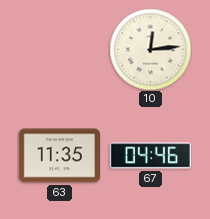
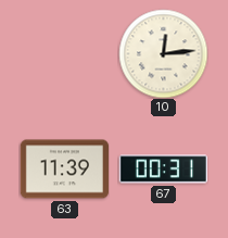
63: 11:35 -> 11:39 (64, 170)
67: 04:46 -> 00:31 (163, 170)
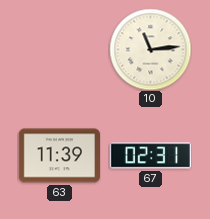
10: 12:14 -> 11:14 (150, 49)
67: 00:31 -> 02:31 (150, 156)
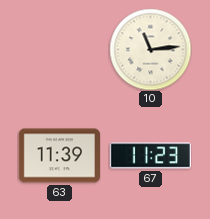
67: 02:31 -> 11:23 (150, 156)
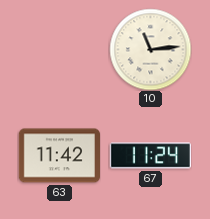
63: 11:39 -> 11:42 (59, 156)
67: 11:23 -> 11:24 (150, 156)
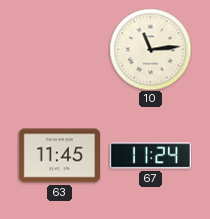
63: 11:42 -> 11:45 (59, 156)
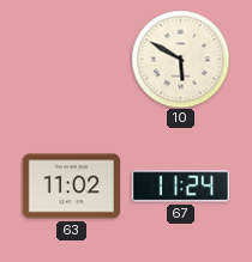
10: 11:14 -> 5:50 (180, 59)
63: 11:45 -> 11:02 (71, 187)
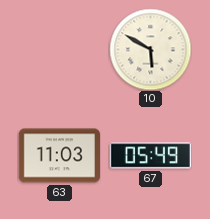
63: 11:02 -> 11:03 (59, 156)
67: 11:24 -> 05:49 (150, 156)
